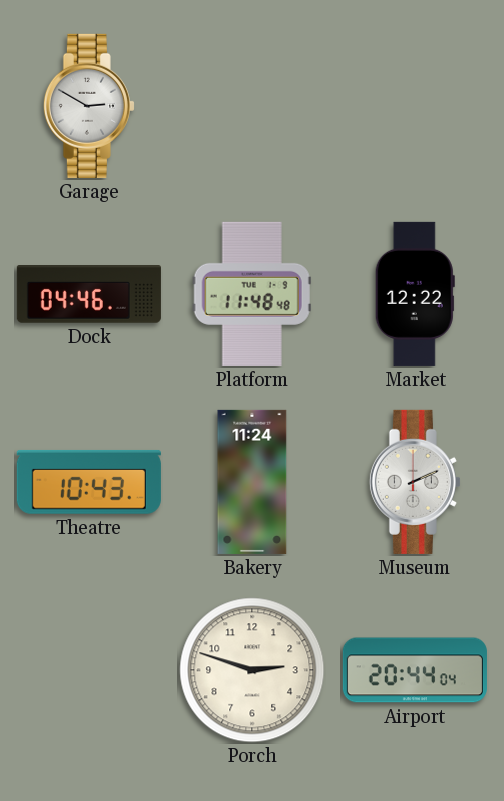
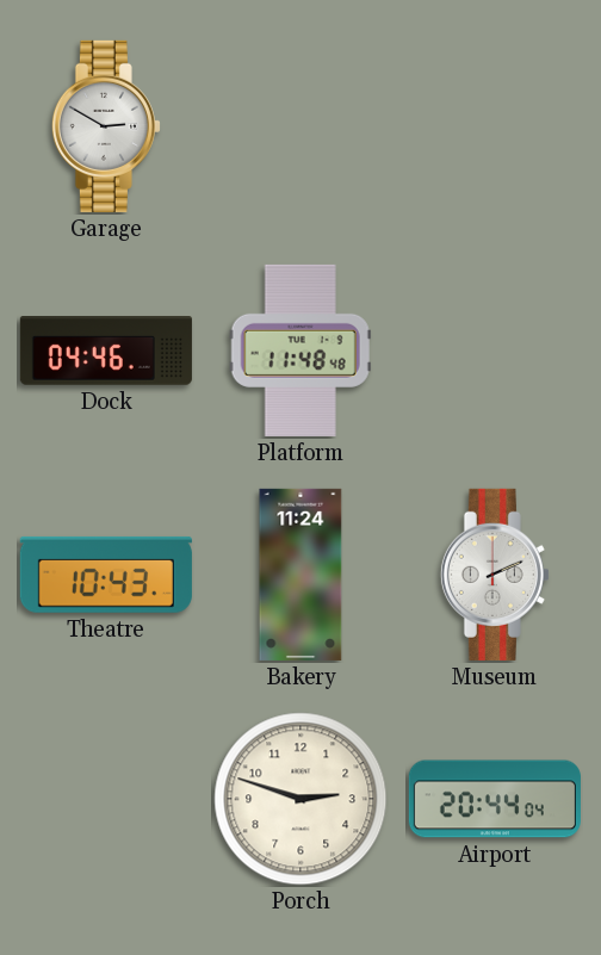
Market: 12:22 -> none (415, 294)
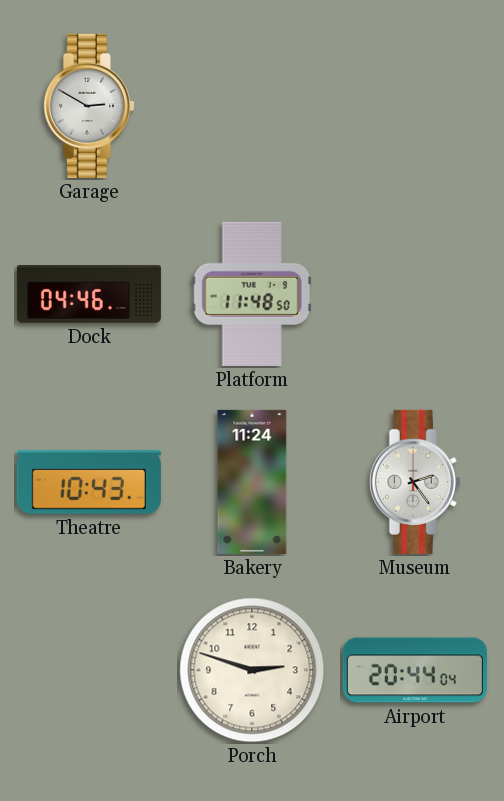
Platform: 11:48:48 -> 11:48:50 (252, 294)
Museum: 2:11 -> 2:24 (415, 482)
